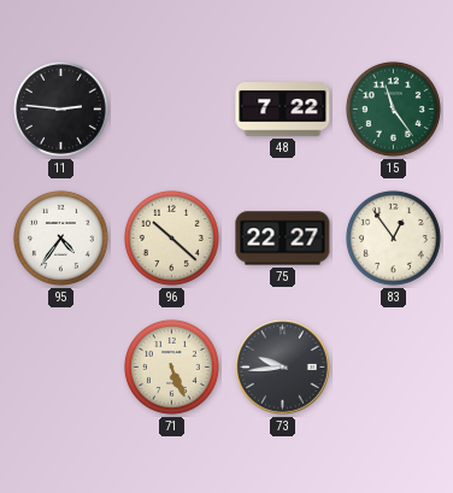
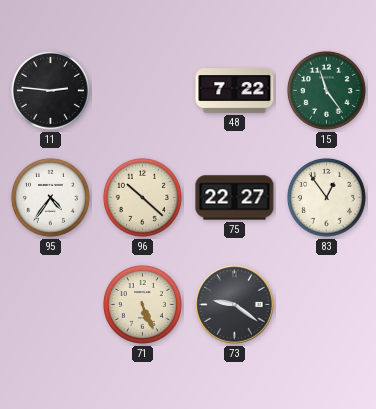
73: 9:44 -> 9:21 (235, 305)
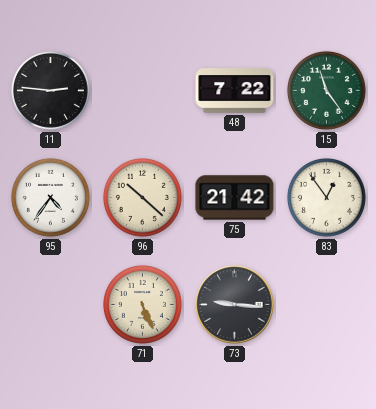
75: 22:27 -> 21:42 (235, 198)
73: 9:21 -> 9:16 (235, 305)
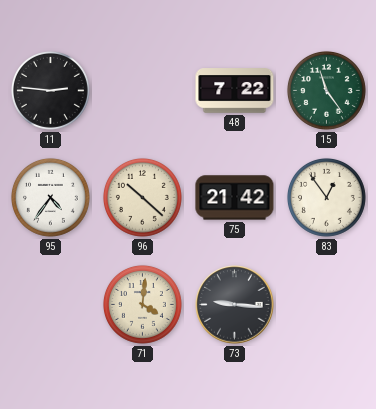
71: 5:26 -> 4:01 (142, 304)
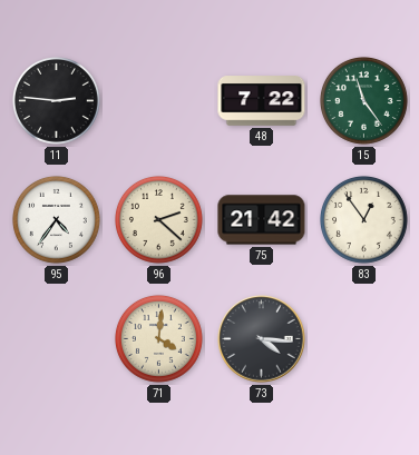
96: 10:22 -> 2:22 (158, 219)
73: 9:16 -> 4:16 (262, 339)
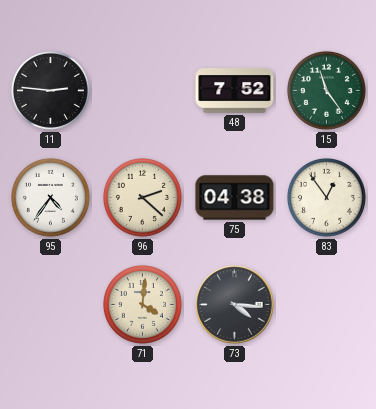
48: 7:22 -> 7:52 (235, 91)
75: 21:42 -> 04:38 (235, 198)
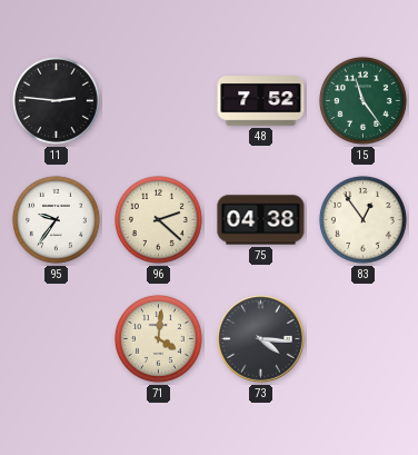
95: 4:36 -> 9:36 (56, 219)
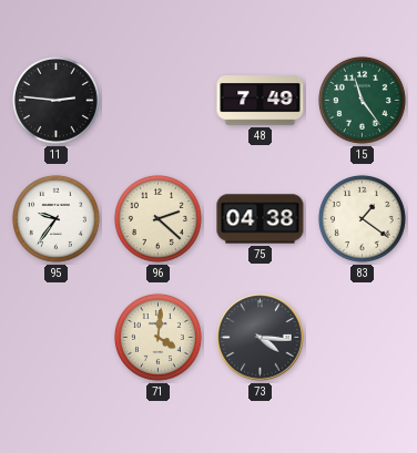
48: 7:52 -> 7:49 (261, 101)
83: 12:54 -> 1:21 (362, 218)
